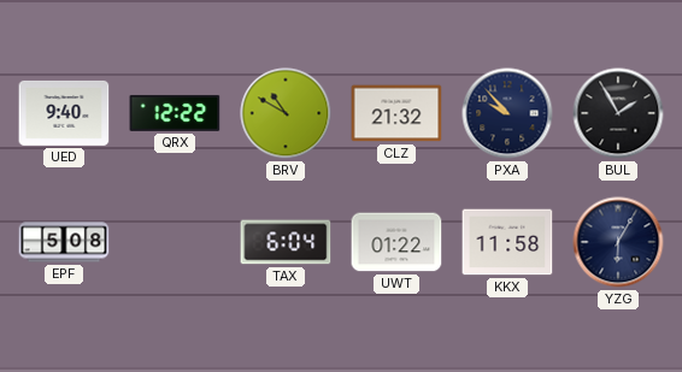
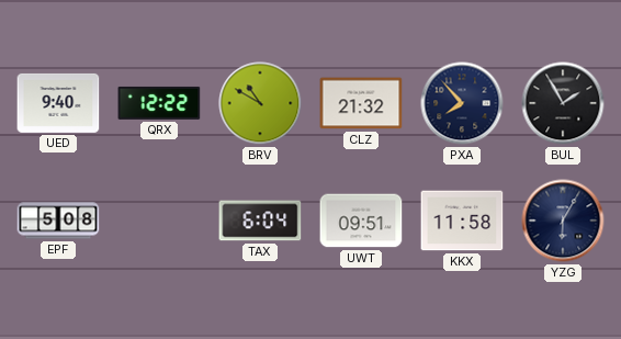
PXA: 9:53 -> 7:53 (462, 103)
UWT: 01:22 -> 09:51 (361, 221)
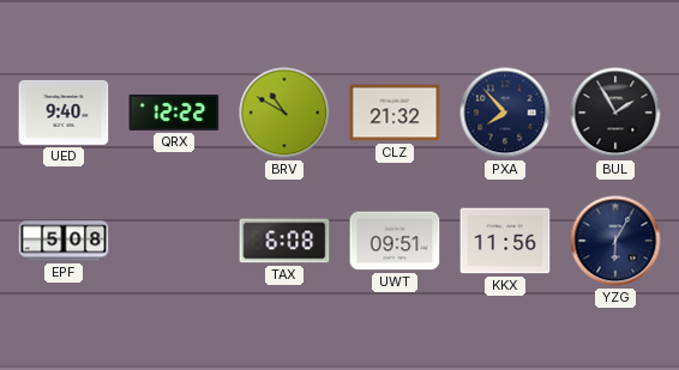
TAX: 6:04 -> 6:08 (284, 241)
KKX: 11:58 -> 11:56 (505, 241)
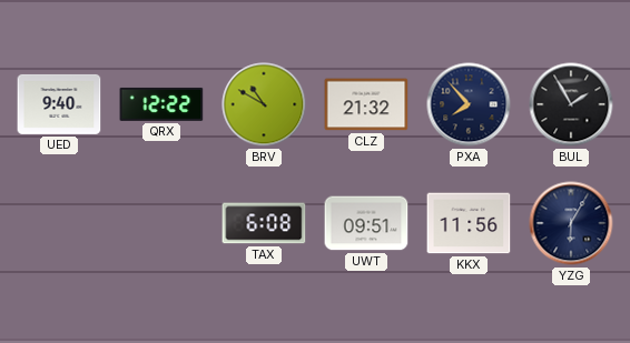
EPF: 5:08 -> none (64, 241)
